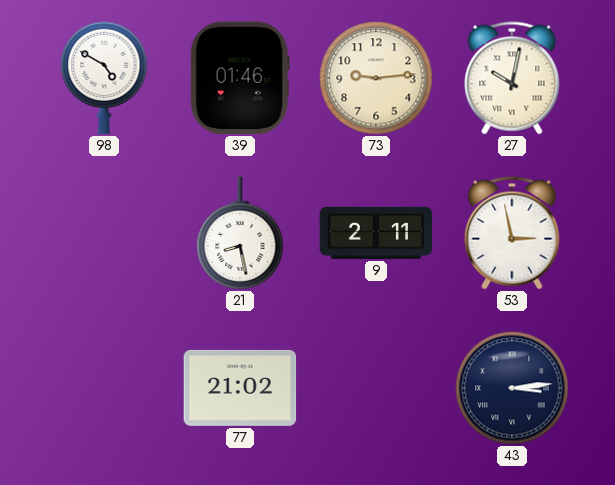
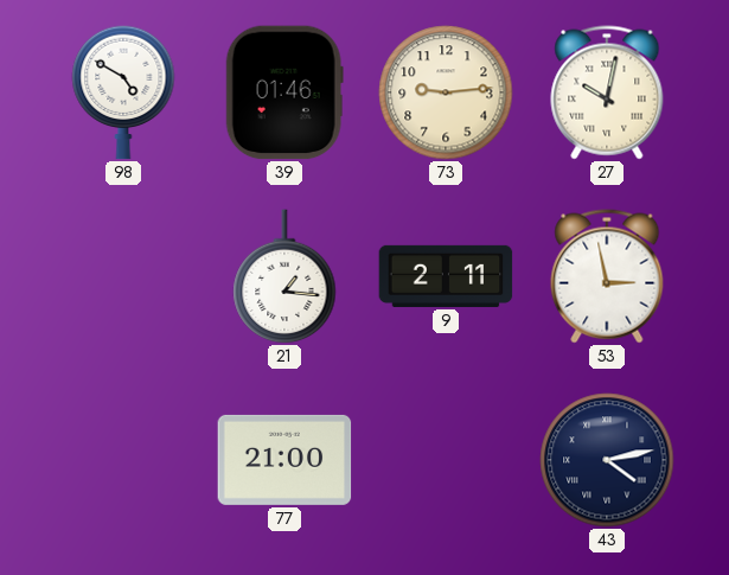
21: 8:28 -> 1:16 (284, 276)
77: 21:02 -> 21:00 (284, 460)
43: 3:14 -> 4:13 (607, 460)
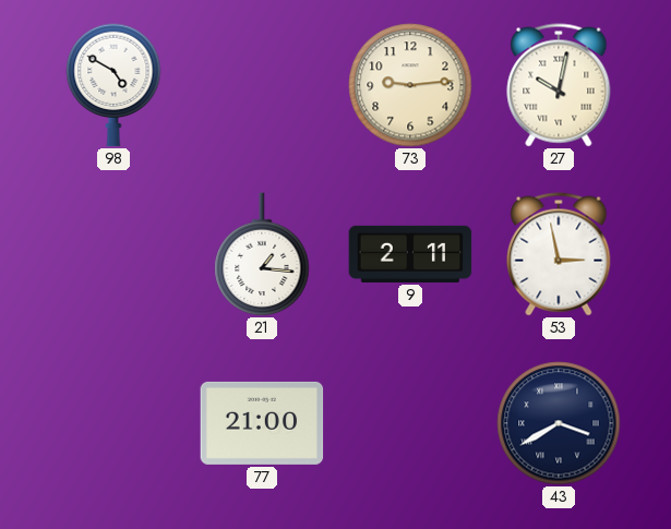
39: 01:46 -> none (284, 92)
43: 4:13 -> 3:40 (559, 423)
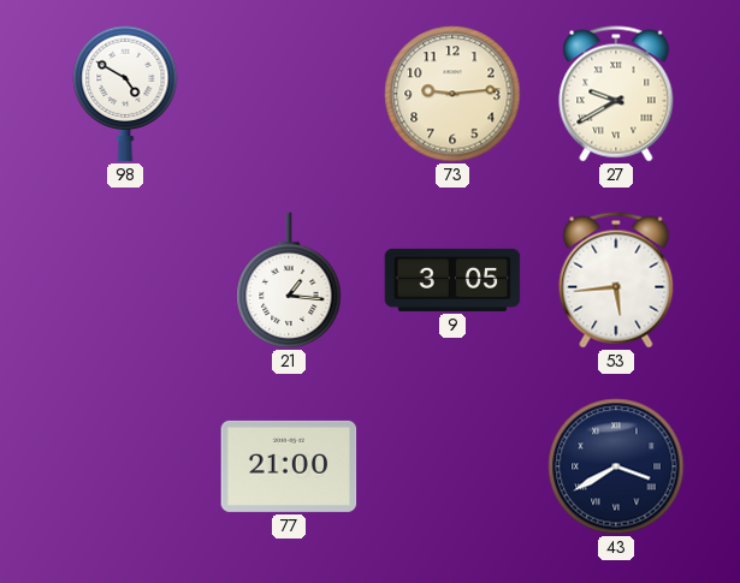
27: 10:02 -> 9:40 (616, 94)
9: 2:11 -> 3:05 (452, 280)
53: 2:58 -> 5:44 (616, 280)
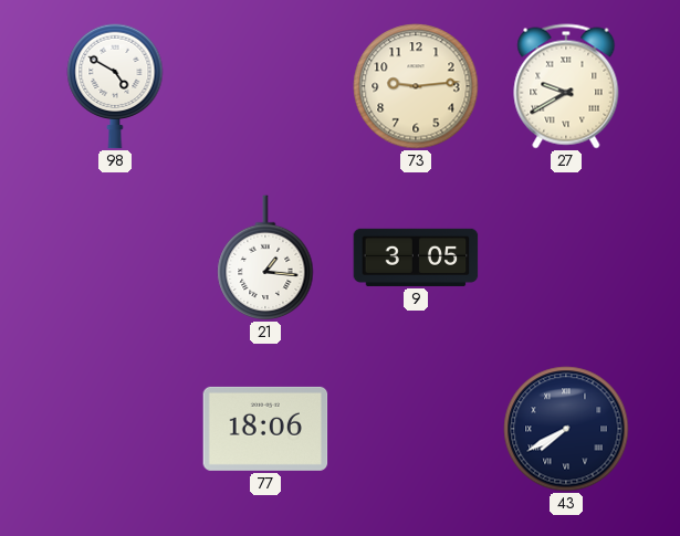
53: 5:44 -> none (616, 280)
77: 21:00 -> 18:06 (265, 429)
43: 3:40 -> 7:40 (566, 429)
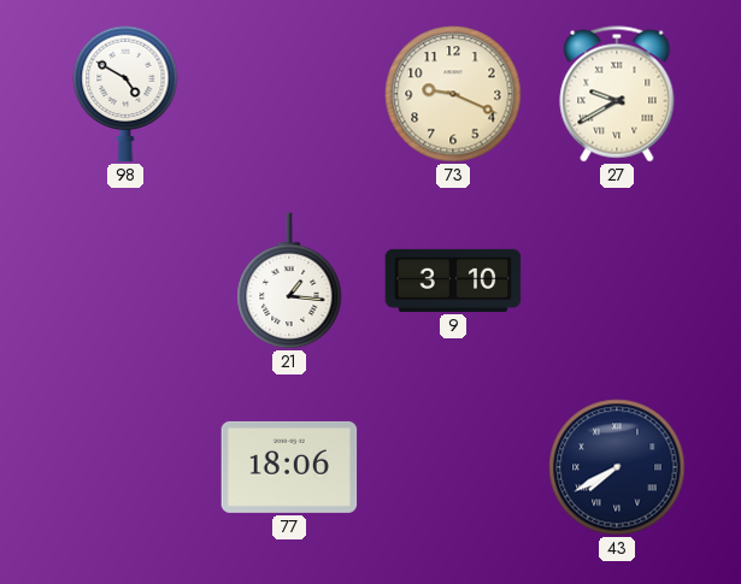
73: 9:14 -> 9:19 (453, 94)
9: 3:05 -> 3:10 (453, 281)
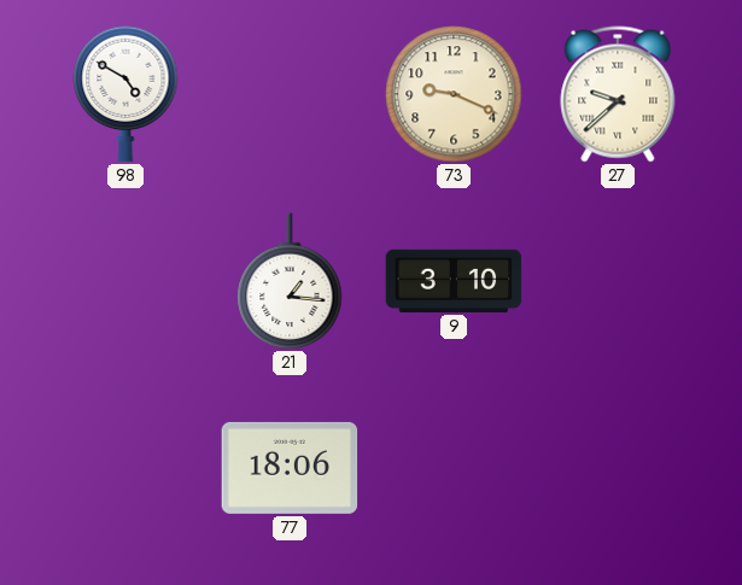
27: 9:40 -> 9:38 (618, 94)
43: 7:40 -> none (617, 467)
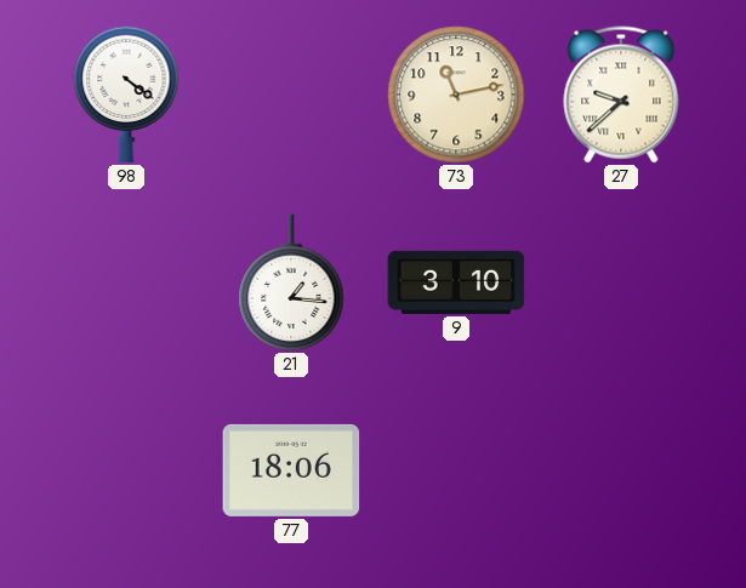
98: 4:50 -> 4:21 (126, 95)
73: 9:19 -> 11:13 (456, 95)
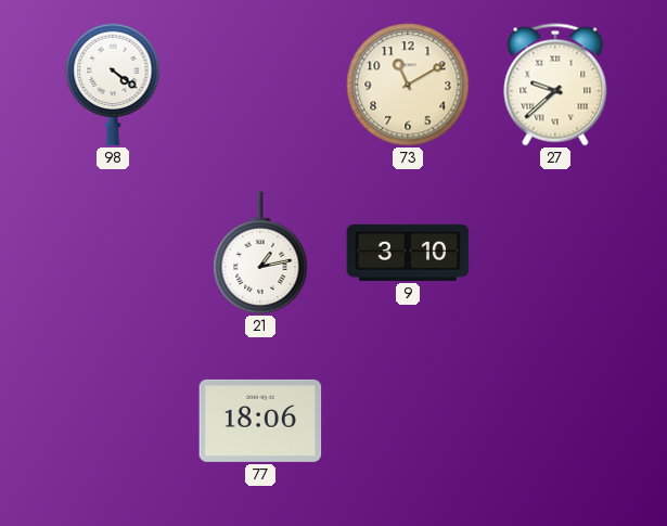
73: 11:13 -> 11:10 (408, 85)
21: 1:16 -> 1:13 (260, 253)
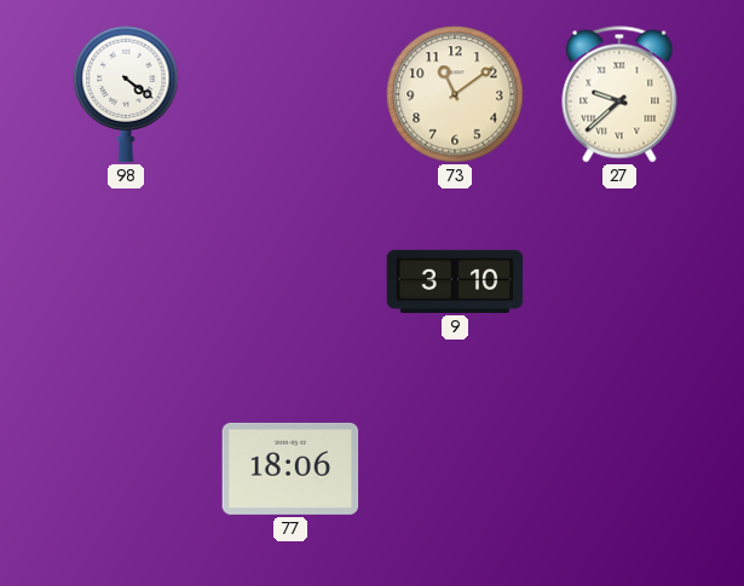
73: 11:10 -> 11:09 (455, 94)
21: 1:13 -> none (260, 253)
